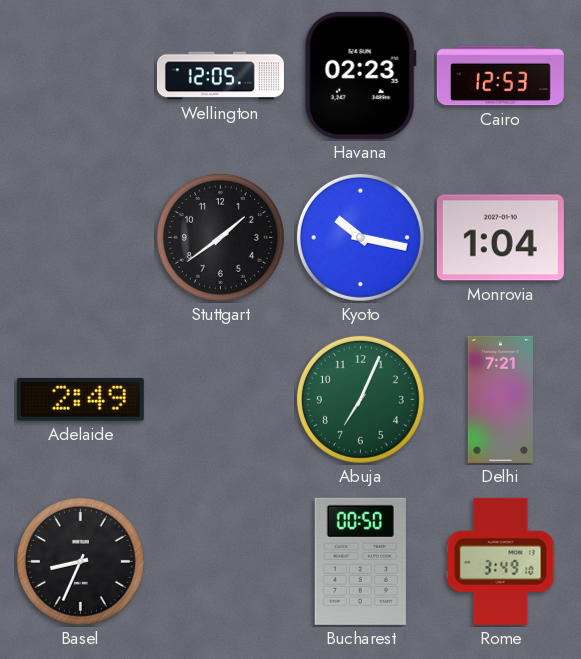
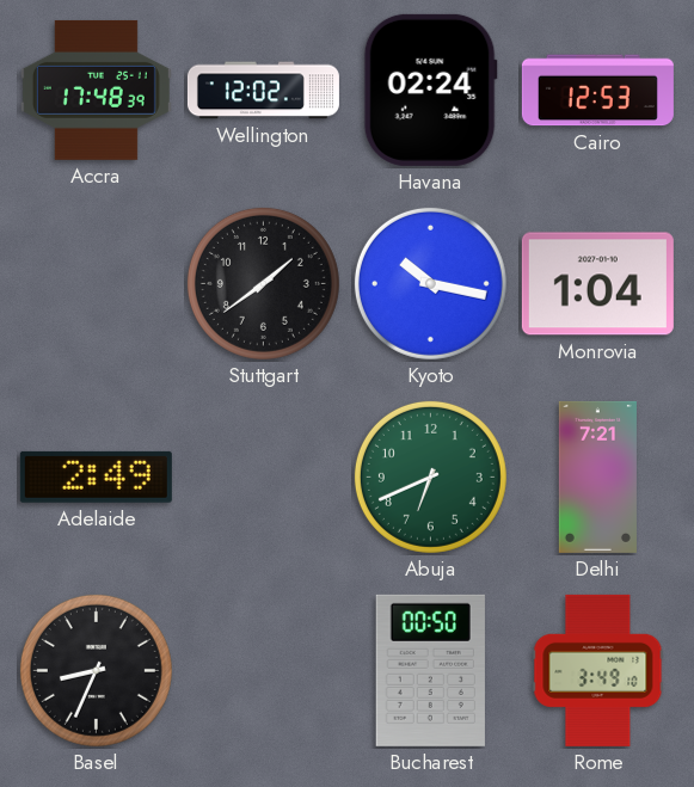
Accra: none -> 17:48 (96, 90)
Wellington: 12:05 -> 12:02 (263, 91)
Havana: 02:23 -> 02:24 (430, 90)
Abuja: 7:04 -> 6:41 (430, 476)
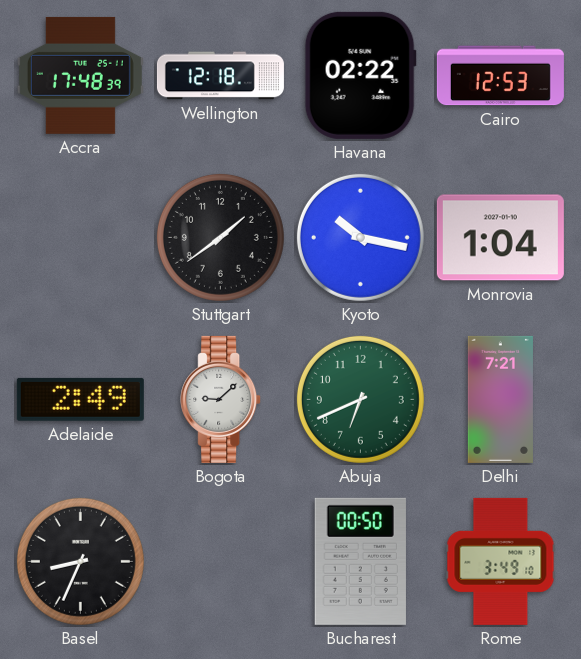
Wellington: 12:02 -> 12:18 (220, 76)
Havana: 02:24 -> 02:22 (360, 75)
Bogota: none -> 9:08 (221, 399)
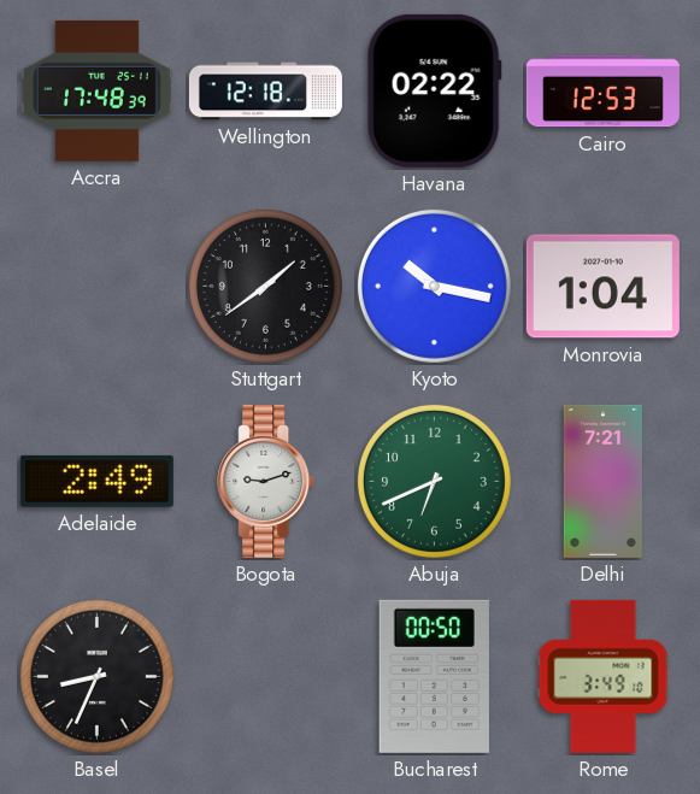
Bogota: 9:08 -> 9:12 (266, 481)
